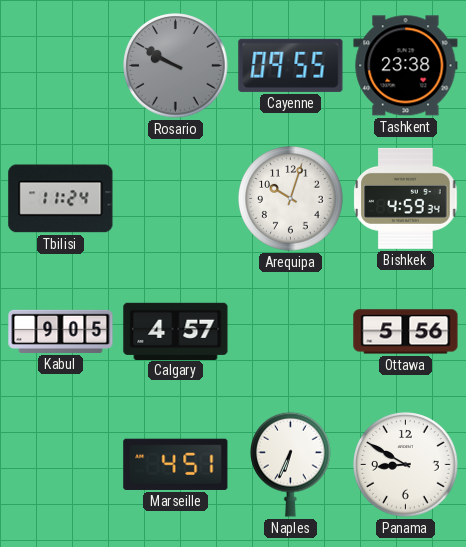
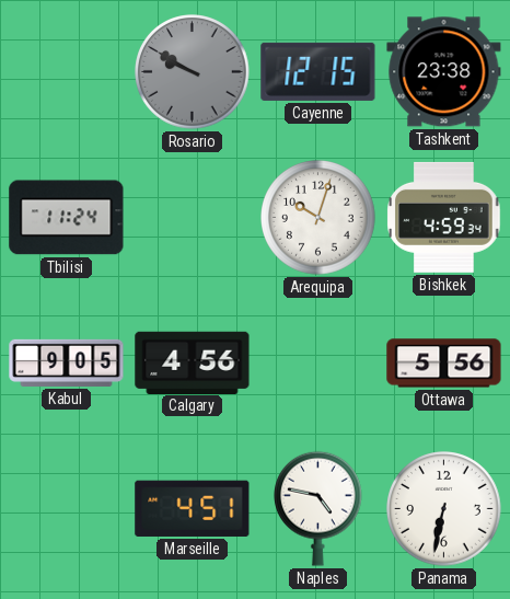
Cayenne: 09:55 -> 12:15 (318, 71)
Calgary: 4:57 -> 4:56 (193, 362)
Naples: 6:34 -> 4:47 (318, 508)
Panama: 8:50 -> 6:32 (444, 509)
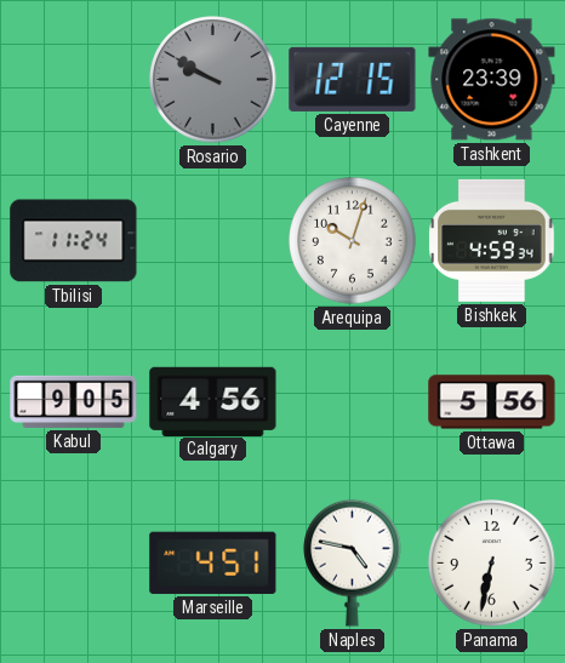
Tashkent: 23:38 -> 23:39 (492, 80)
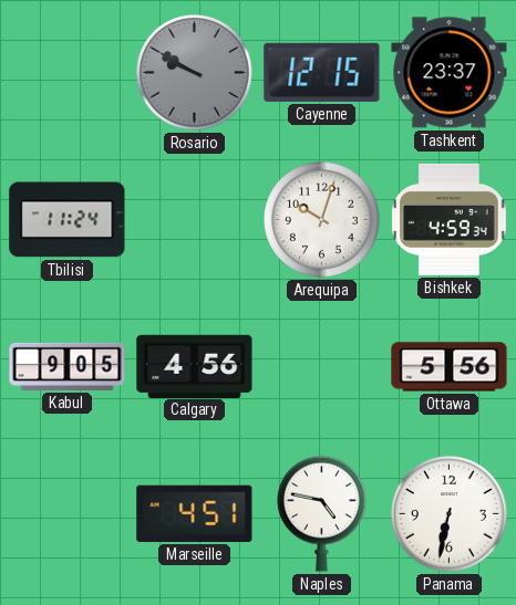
Tashkent: 23:39 -> 23:37 (450, 73)
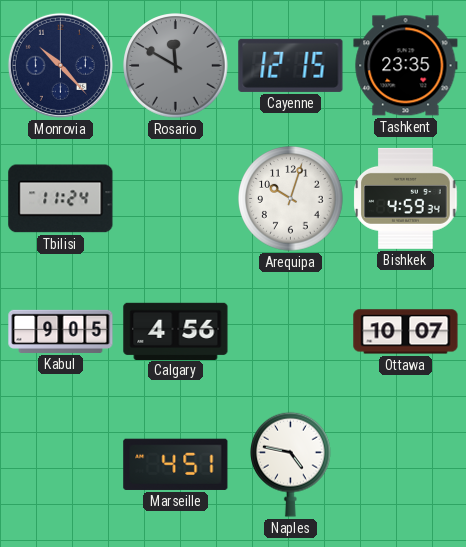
Monrovia: none -> 10:23 (60, 65)
Rosario: 9:50 -> 11:50 (176, 66)
Tashkent: 23:37 -> 23:35 (406, 66)
Ottawa: 5:56 -> 10:07 (406, 332)
Panama: 6:32 -> none (450, 514)
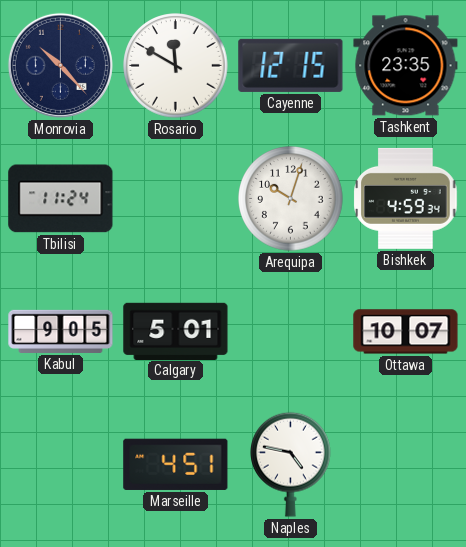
Rosario dial: grey -> white (176, 66)
Calgary: 4:56 -> 5:01 (176, 331)
